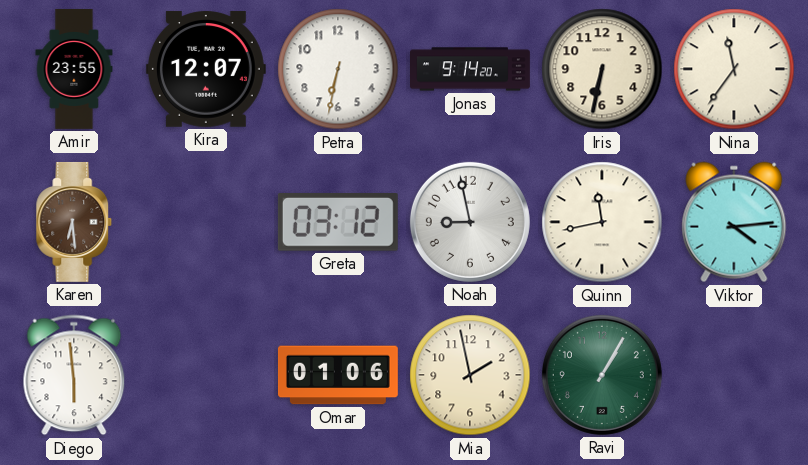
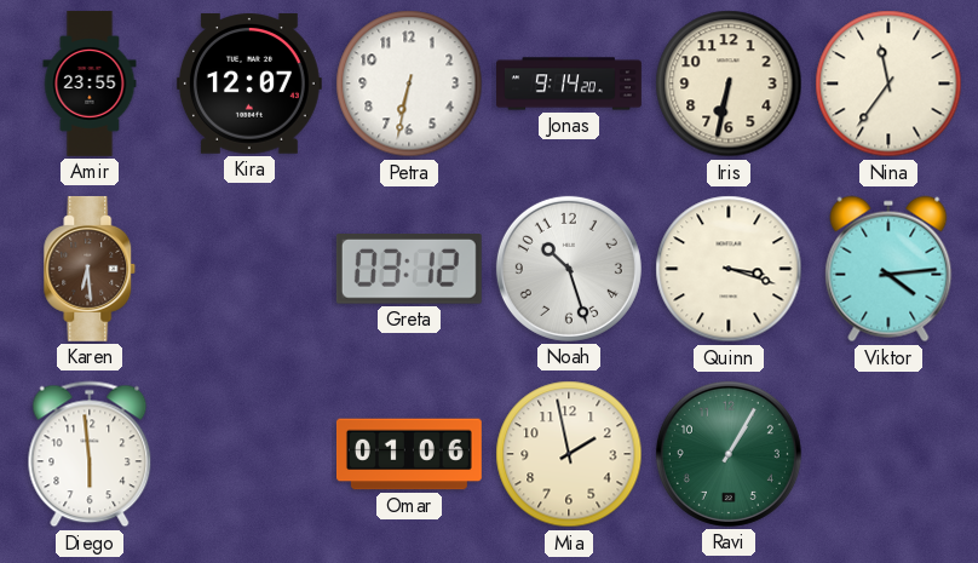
Noah: 8:58 -> 10:27 (569, 269)
Quinn: 11:43 -> 3:18 (729, 269)
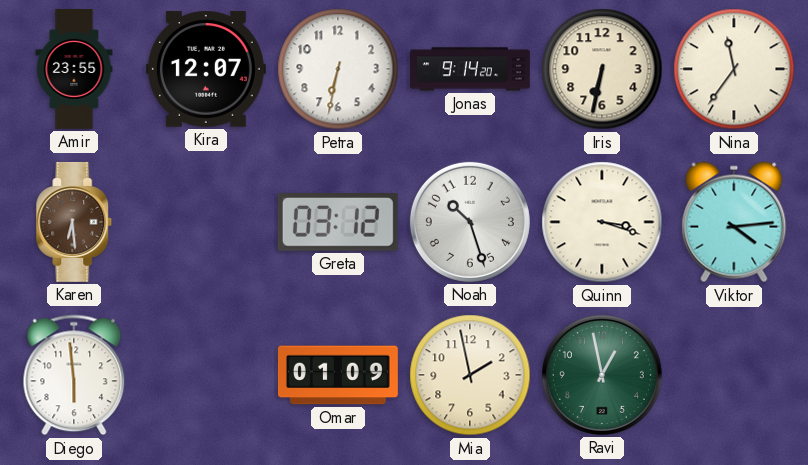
Omar: 01:06 -> 01:09 (338, 375)
Ravi: 1:05 -> 12:58 (602, 375)
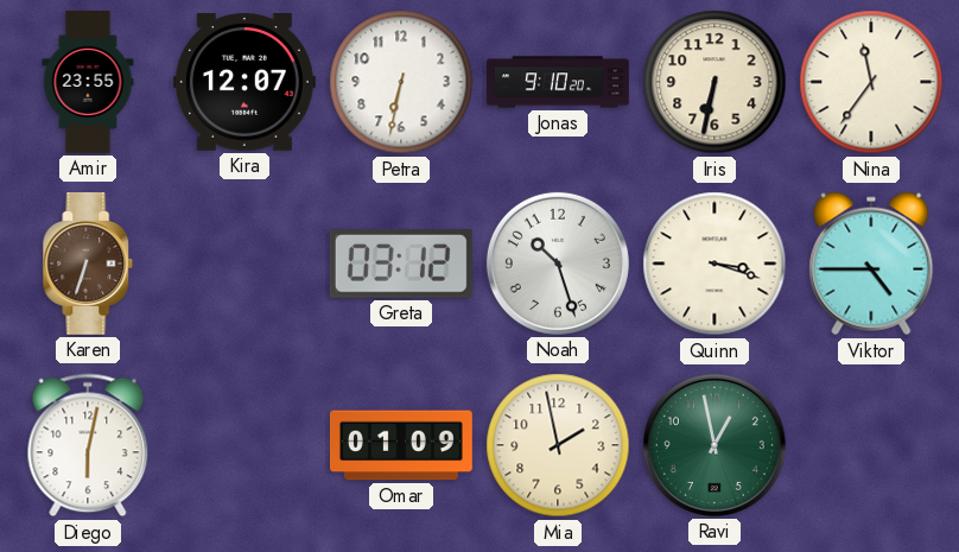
Jonas: 9:14 -> 9:10 (559, 82)
Karen: 6:29 -> 6:33 (88, 264)
Viktor: 4:14 -> 4:45 (871, 264)
Diego: 5:59 -> 6:02 (88, 445)
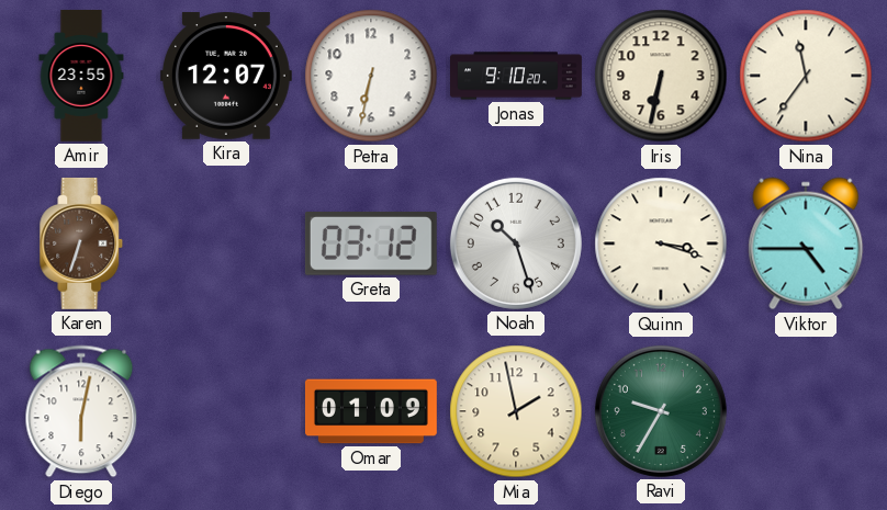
Ravi: 12:58 -> 9:35 (661, 411)
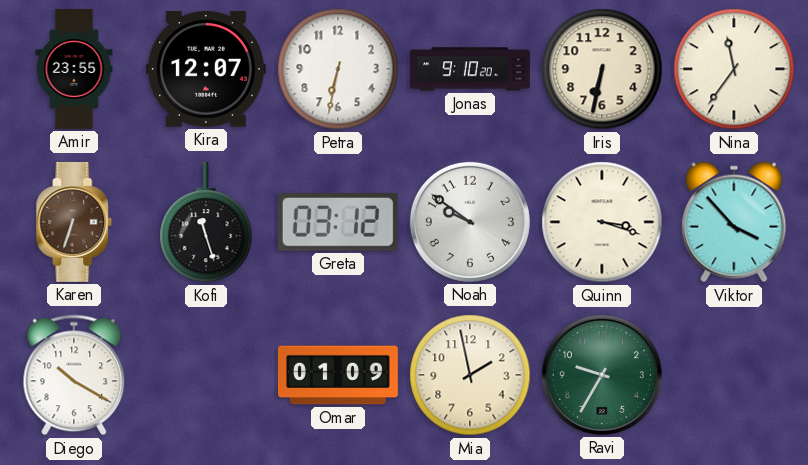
Kofi: none -> 11:27 (206, 222)
Noah: 10:27 -> 9:51 (470, 222)
Viktor: 4:45 -> 3:53 (734, 222)
Diego: 6:02 -> 10:20 (74, 375)
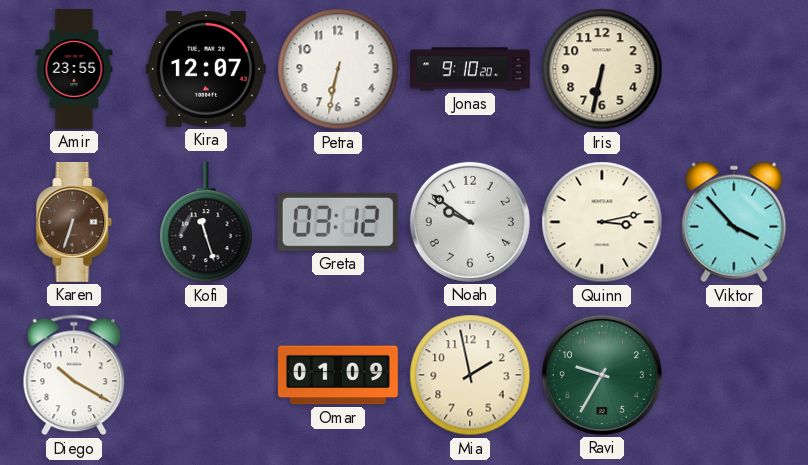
Nina: 11:36 -> none (734, 69)
Quinn: 3:18 -> 3:13 (602, 222)
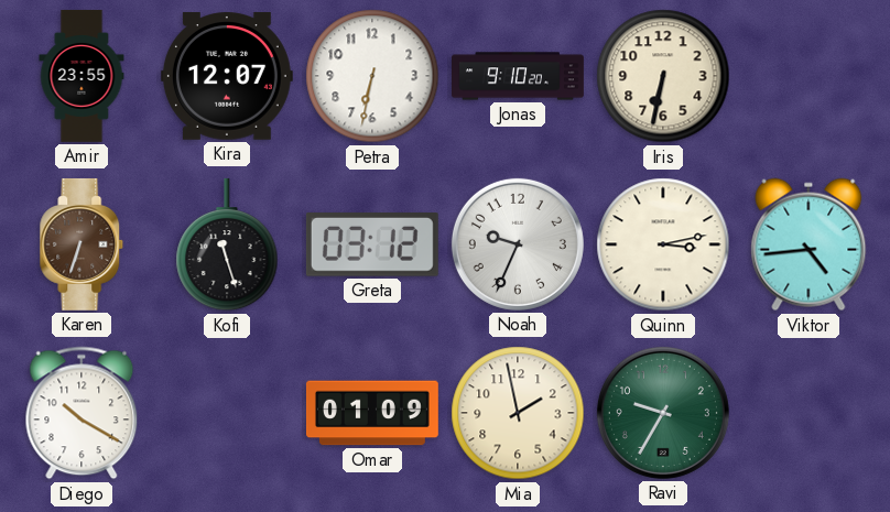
Noah: 9:51 -> 9:34 (518, 244)
Viktor: 3:53 -> 4:44 (808, 244)
